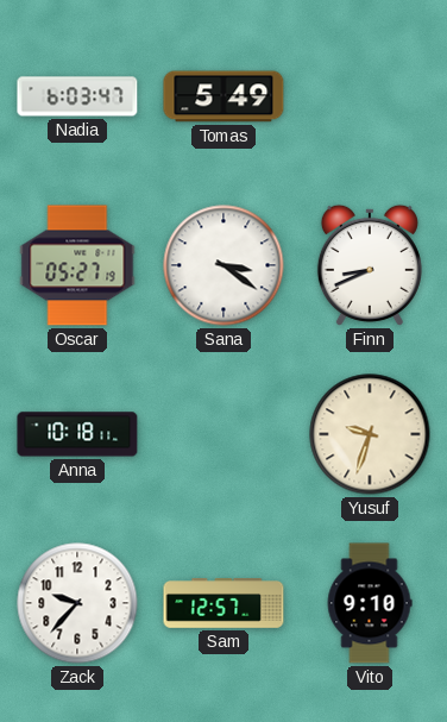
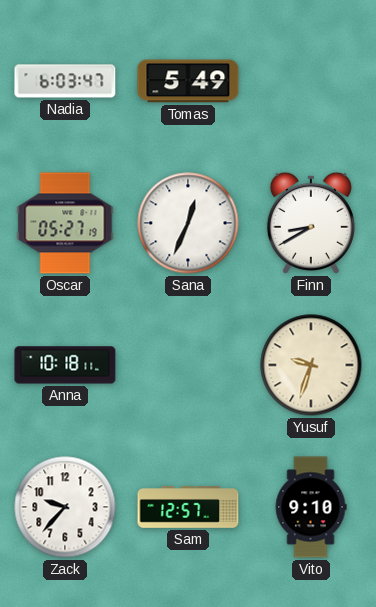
Sana: 3:21 -> 12:34 (188, 223)
Finn: 8:41 -> 8:40 (311, 223)
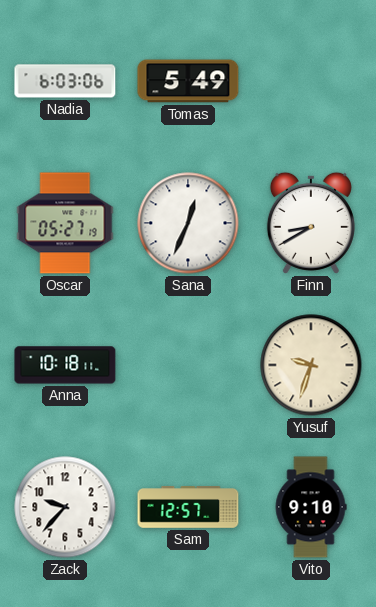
Nadia: 6:03:47 -> 6:03:06 (65, 81)
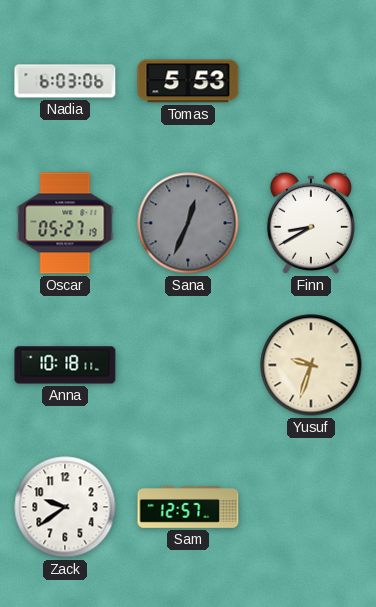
Tomas: 5:49 -> 5:53 (188, 81)
Sana dial: white -> grey (188, 223)
Zack: 9:37 -> 9:39 (65, 507)
Vito: 9:10 -> none (311, 507)
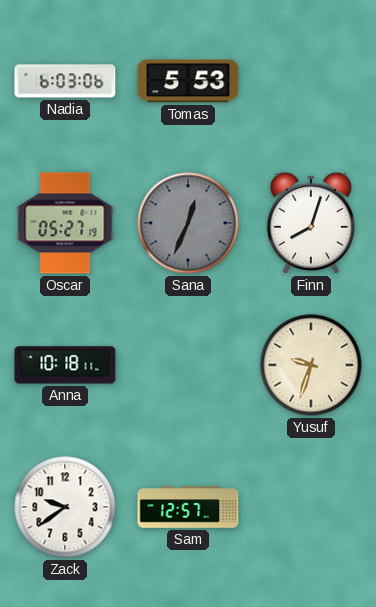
Finn: 8:40 -> 8:03 (311, 223)
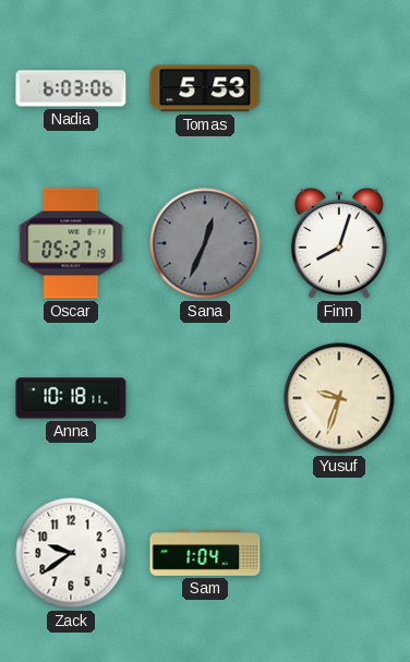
Sam: 12:57 -> 1:04 (205, 553)
